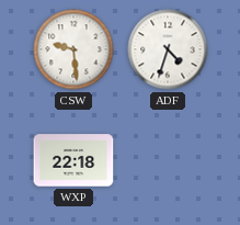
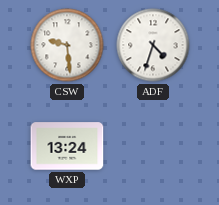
WXP: 22:18 -> 13:24 (67, 146)
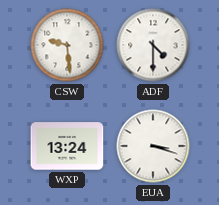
ADF: 4:33 -> 4:30 (153, 45)
EUA: none -> 3:18 (153, 146)
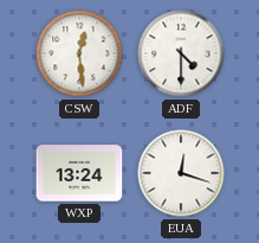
CSW: 9:29 -> 12:29 (79, 53)
EUA: 3:18 -> 12:18 (181, 173)
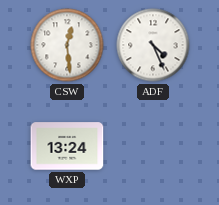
ADF: 4:30 -> 4:26 (153, 45)
EUA: 12:18 -> none (181, 173)
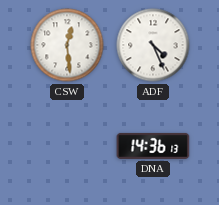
WXP: 13:24 -> none (67, 146)
DNA: none -> 14:36 (153, 146)
